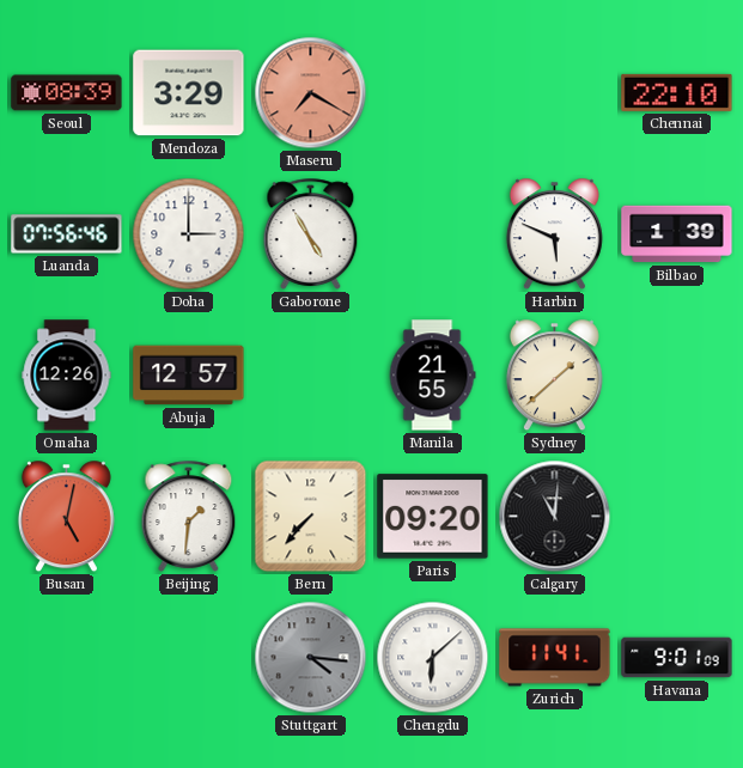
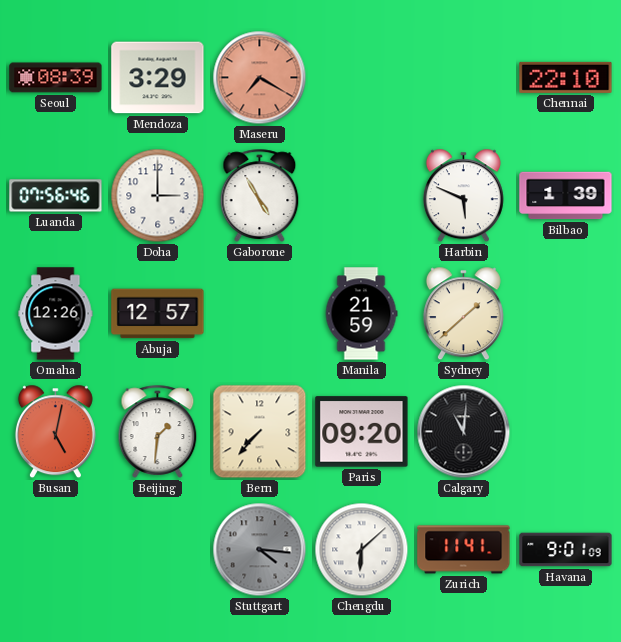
Manila: 21:55 -> 21:59 (361, 314)
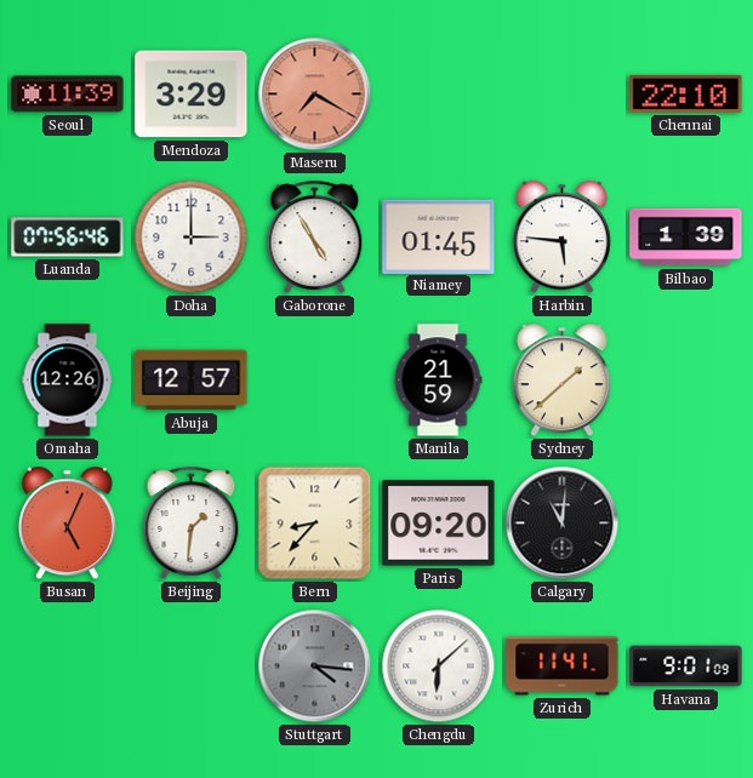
Seoul: 08:39 -> 11:39 (68, 95)
Niamey: none -> 01:45 (439, 236)
Harbin: 5:49 -> 5:46 (561, 238)
Busan: 5:02 -> 5:04 (67, 524)
Bern: 7:37 -> 8:37 (315, 524)
